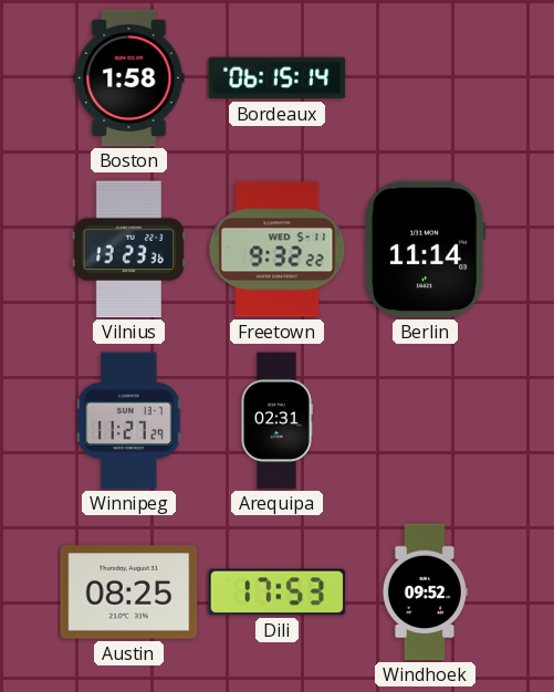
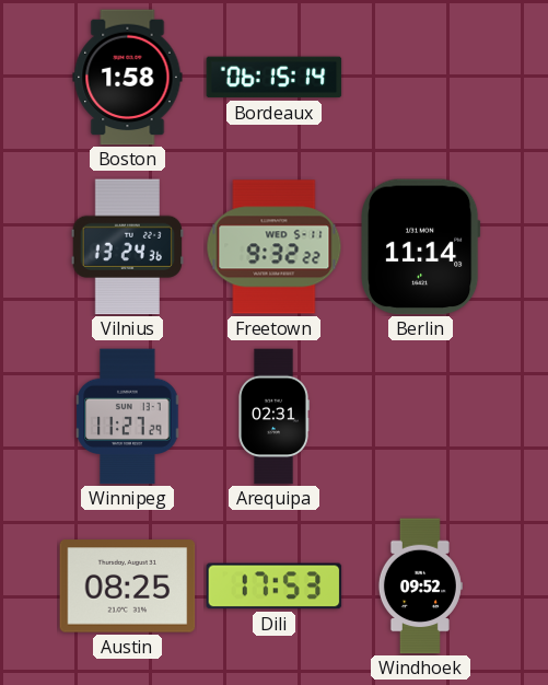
Vilnius: 13:23 -> 13:24 (127, 247)
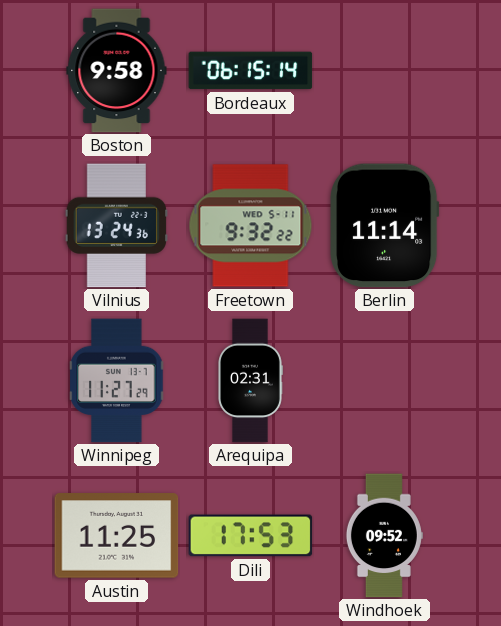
Boston: 1:58 -> 9:58 (117, 71)
Austin: 08:25 -> 11:25 (117, 536)
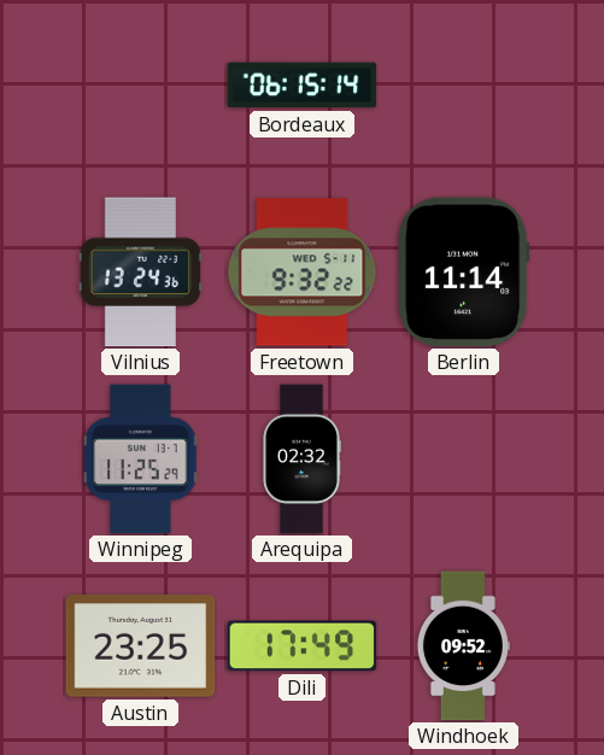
Boston: 9:58 -> none (117, 71)
Winnipeg: 11:27 -> 11:25 (141, 460)
Arequipa: 02:31 -> 02:32 (301, 460)
Austin: 11:25 -> 23:25 (141, 646)
Dili: 17:53 -> 17:49 (303, 646)
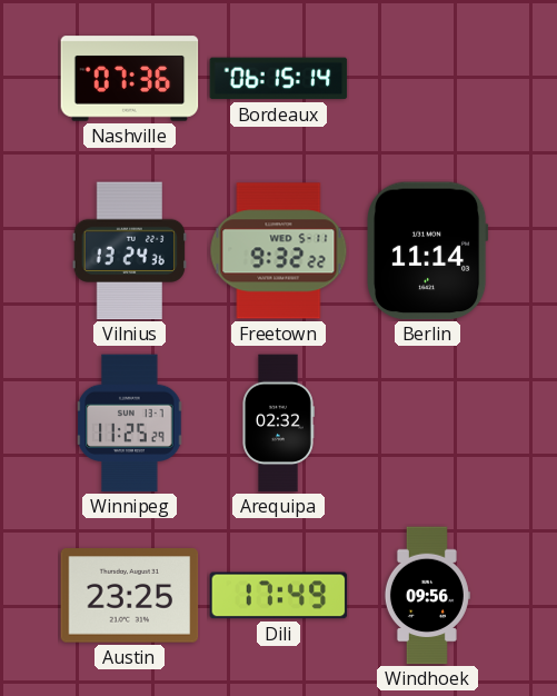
Nashville: none -> 07:36 (130, 79)
Windhoek: 09:52 -> 09:56 (427, 596)
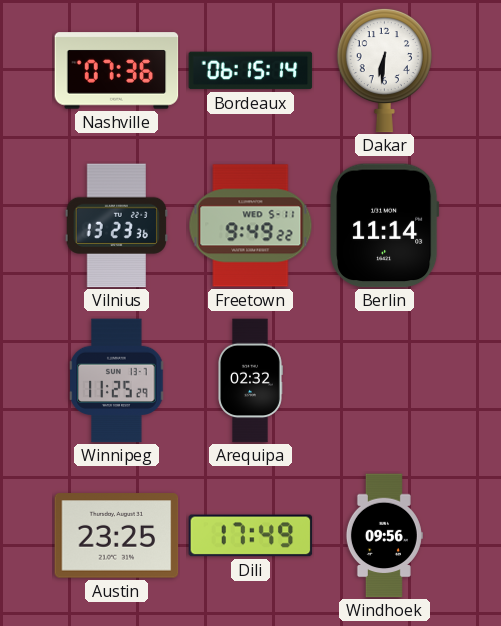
Dakar: none -> 6:31 (384, 70)
Vilnius: 13:24 -> 13:23 (116, 226)
Freetown: 9:32 -> 9:49 (251, 226)
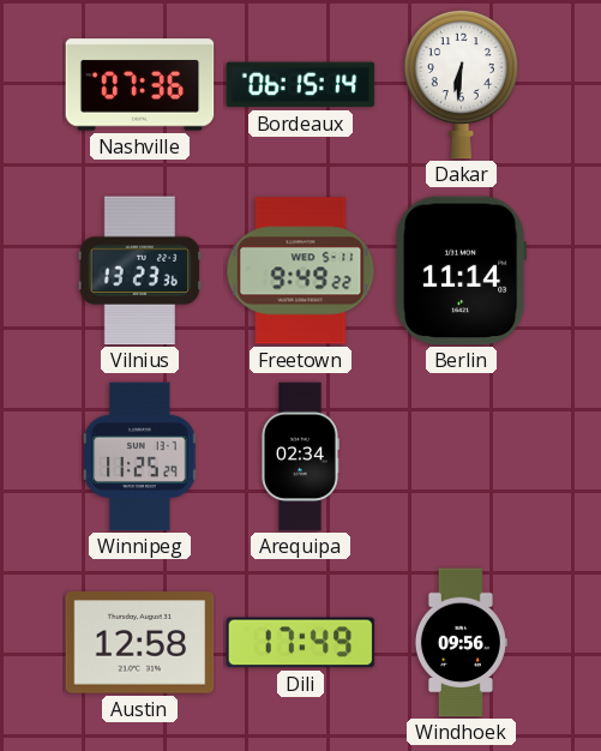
Arequipa: 02:32 -> 02:34 (300, 457)
Austin: 23:25 -> 12:58 (140, 643)
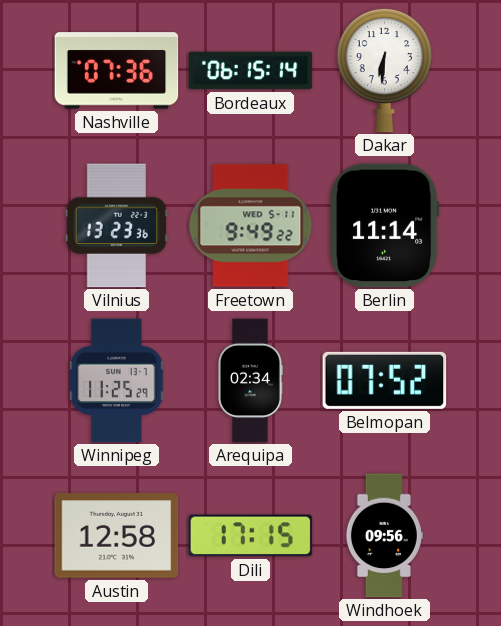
Belmopan: none -> 07:52 (385, 380)
Dili: 17:49 -> 17:15 (251, 536)
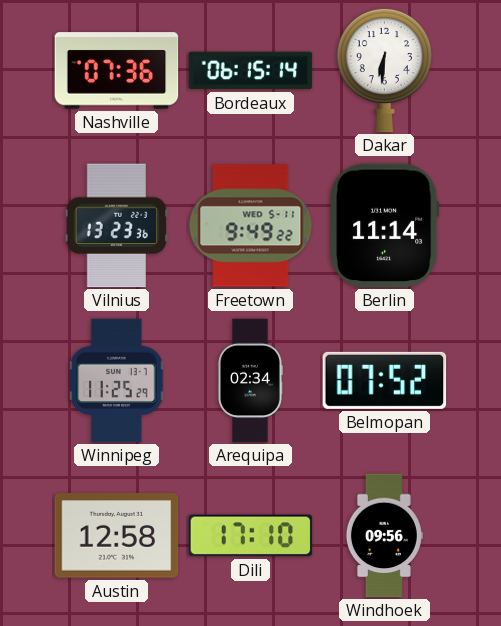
Dili: 17:15 -> 17:10 (251, 536)
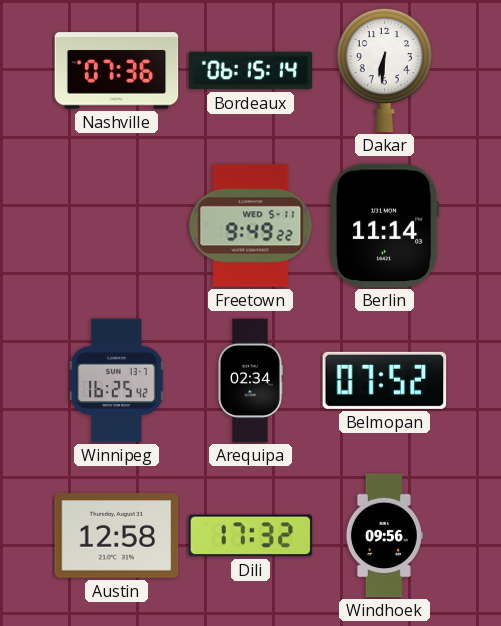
Vilnius: 13:23 -> none (116, 226)
Winnipeg: 11:25 -> 16:25 (117, 381)
Dili: 17:10 -> 17:32 (251, 536)
